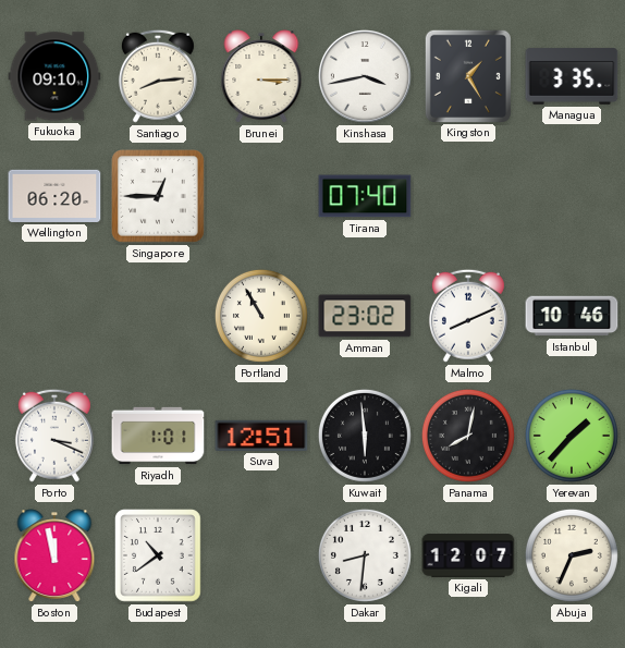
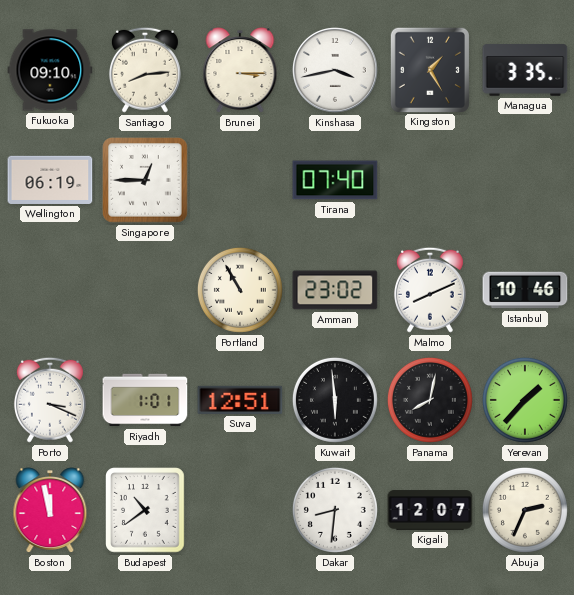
Wellington: 06:20 -> 06:19 (50, 180)
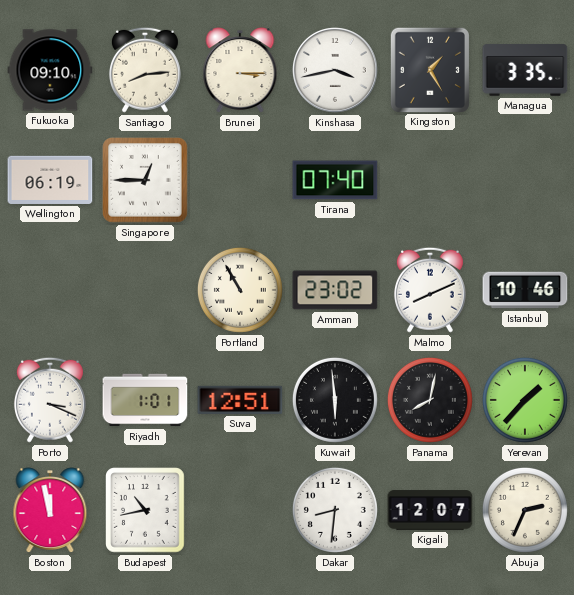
Budapest: 10:39 -> 10:43 (145, 510)
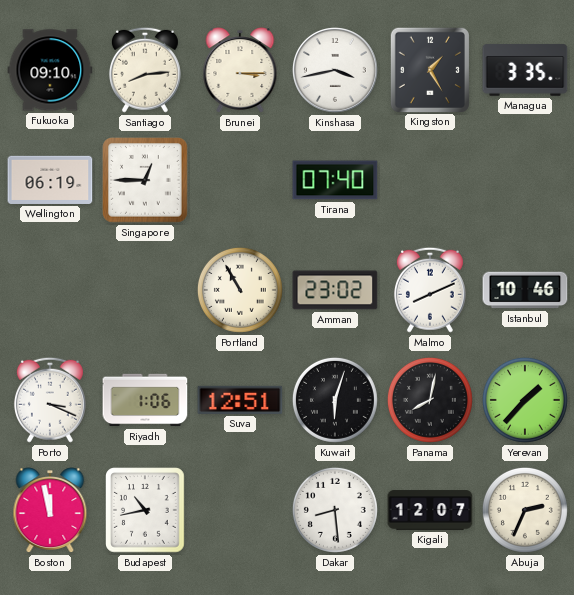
Riyadh: 1:01 -> 1:06 (145, 400)
Kuwait: 5:59 -> 6:03 (335, 400)
Dakar: 8:31 -> 8:29 (335, 510)
